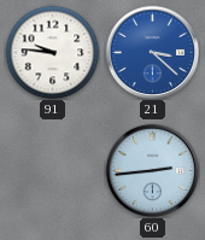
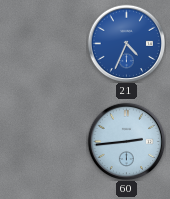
91: 9:46 -> none (52, 52)
21: 3:22 -> 4:34 (126, 43)
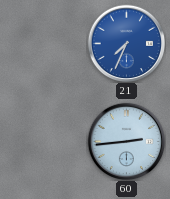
21: 4:34 -> 7:34 (126, 43)
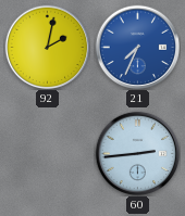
92: none -> 2:02 (47, 47)
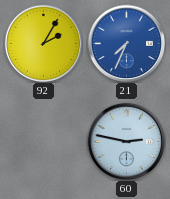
92: 2:02 -> 2:05 (43, 43)
60: 2:44 -> 2:47 (126, 141)
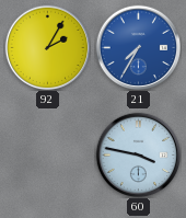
21: 7:34 -> 7:35 (138, 47)
60: 2:47 -> 3:47 (138, 154)
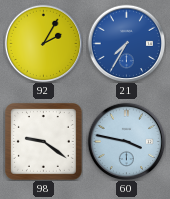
98: none -> 9:21 (44, 142)
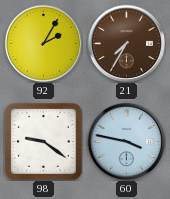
21 dial: blue -> brown (126, 43)
